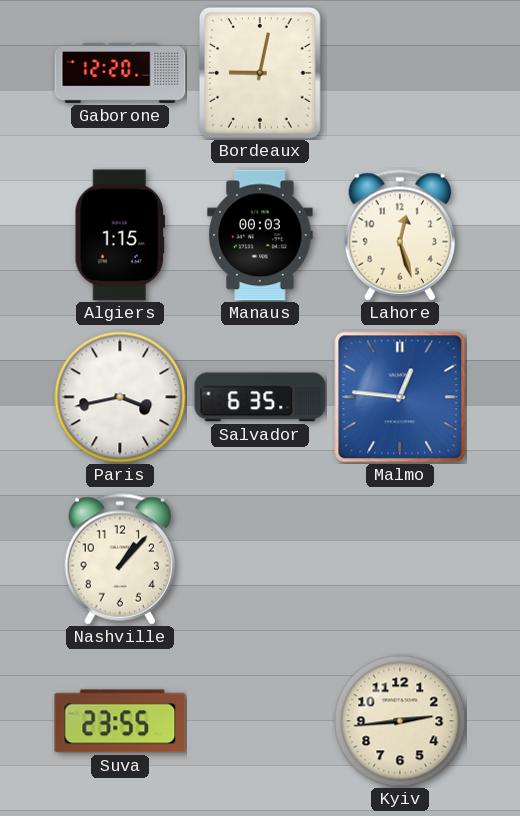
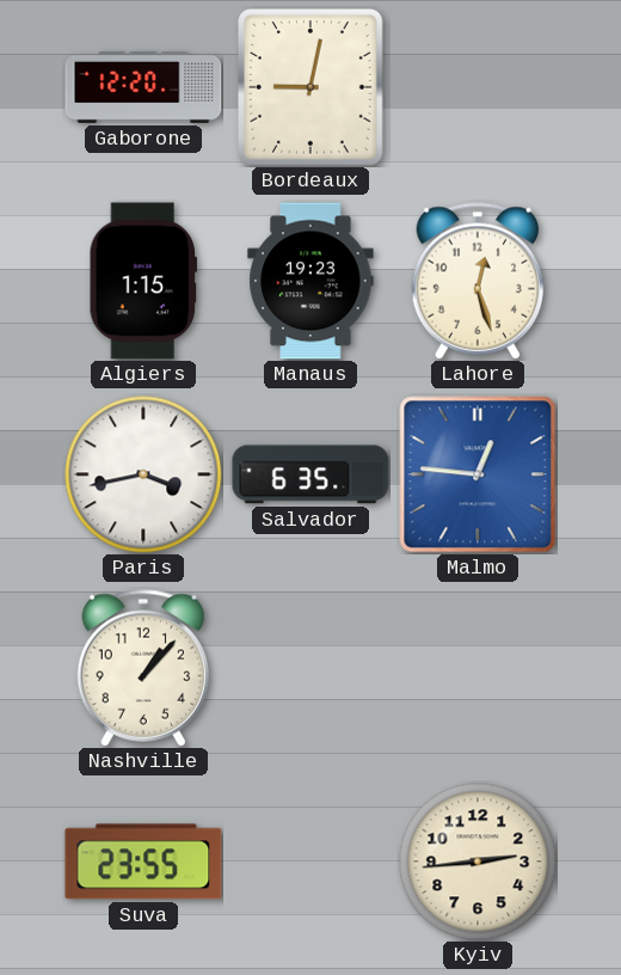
Manaus: 00:03 -> 19:23 (310, 281)
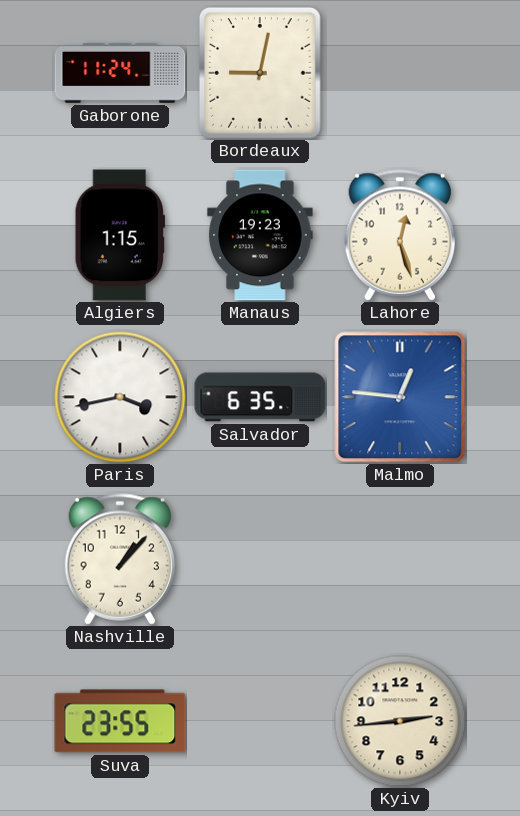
Gaborone: 12:20 -> 11:24 (120, 73)
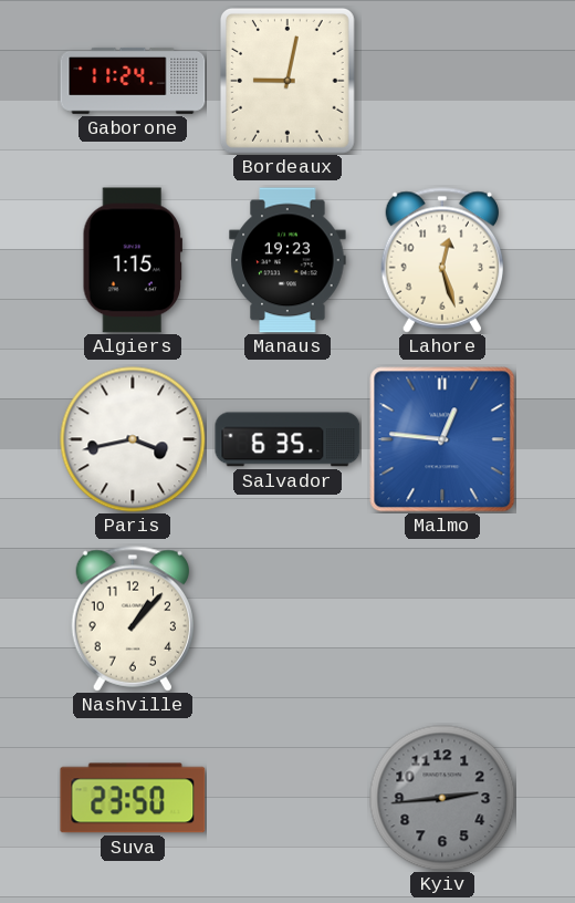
Suva: 23:55 -> 23:50 (133, 798)
Kyiv dial: cream -> grey (442, 798)
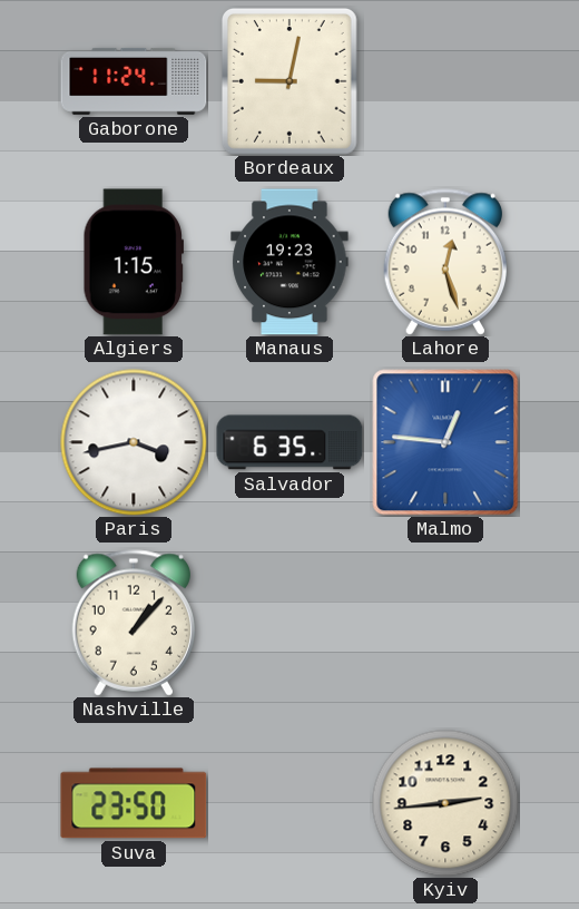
Kyiv dial: grey -> cream (445, 803)
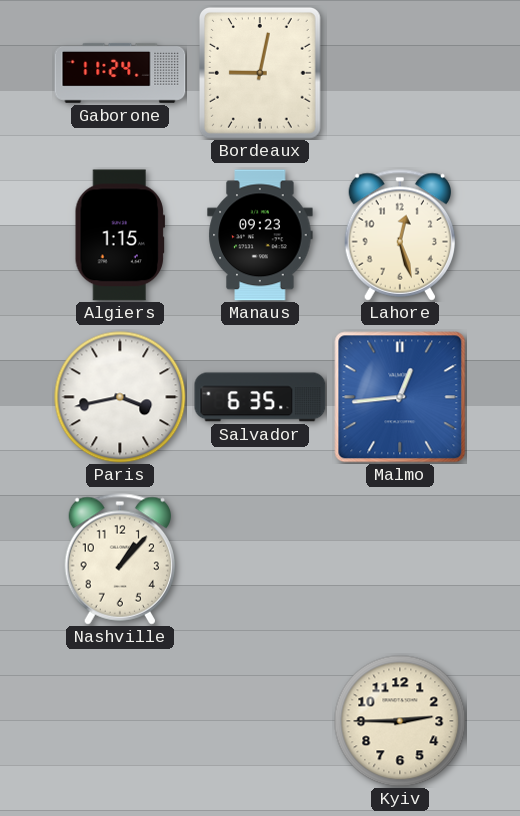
Manaus: 19:23 -> 09:23 (260, 235)
Malmo: 12:46 -> 12:44 (400, 397)
Suva: 23:50 -> none (134, 803)
Kyiv: 2:44 -> 2:45 (400, 721)
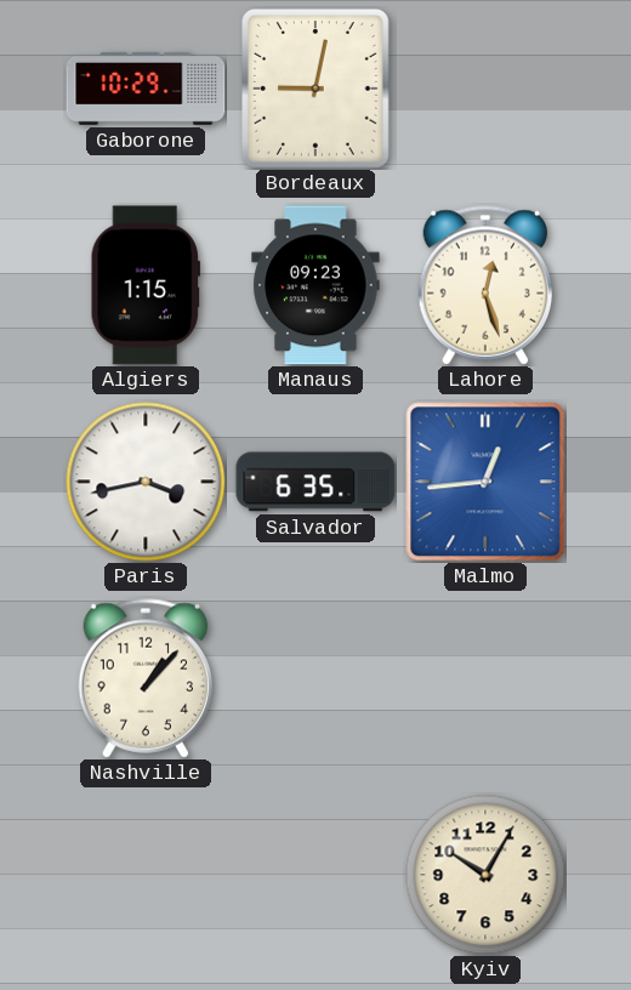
Gaborone: 11:24 -> 10:29 (146, 89)
Kyiv: 2:45 -> 10:05 (485, 875)
